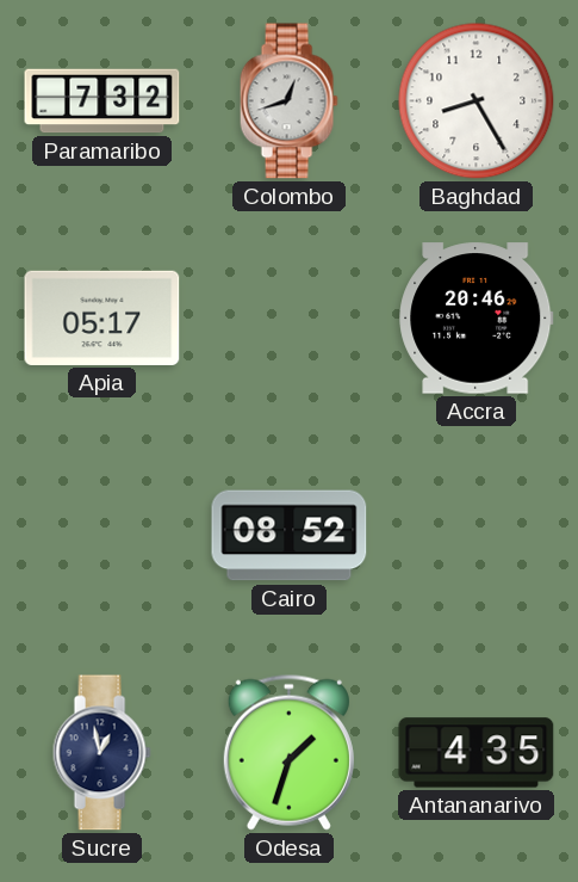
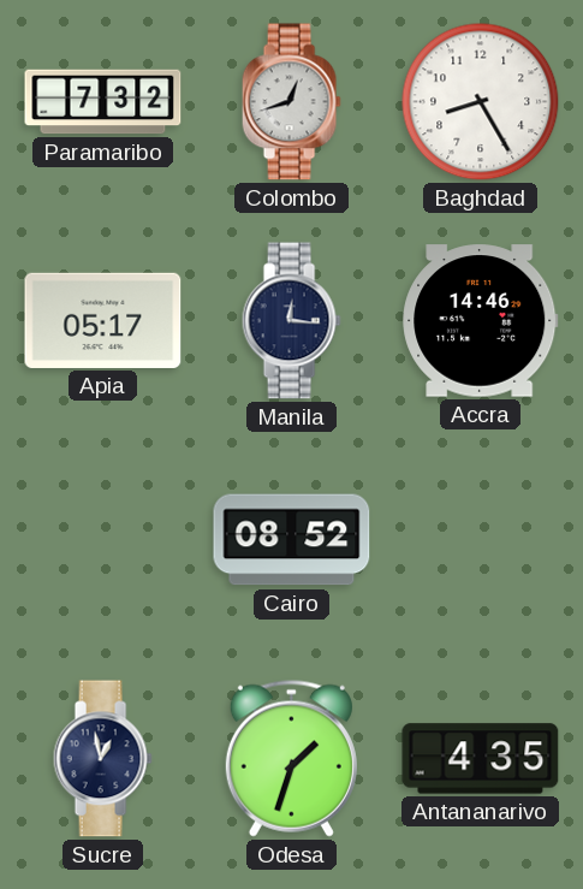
Manila: none -> 12:16 (291, 321)
Accra: 20:46 -> 14:46 (481, 321)
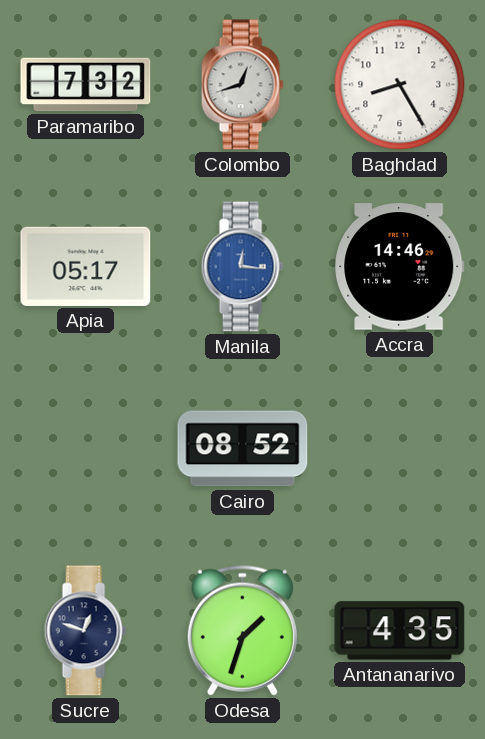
Manila dial: navy -> blue (242, 267)
Sucre: 12:58 -> 12:48 (85, 631)
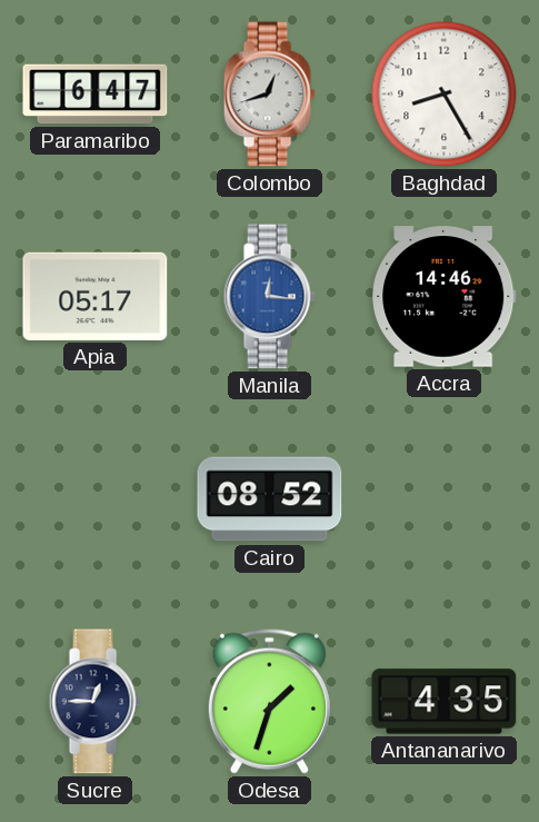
Paramaribo: 7:32 -> 6:47 (96, 95)
Sucre: 12:48 -> 12:45 (94, 702)
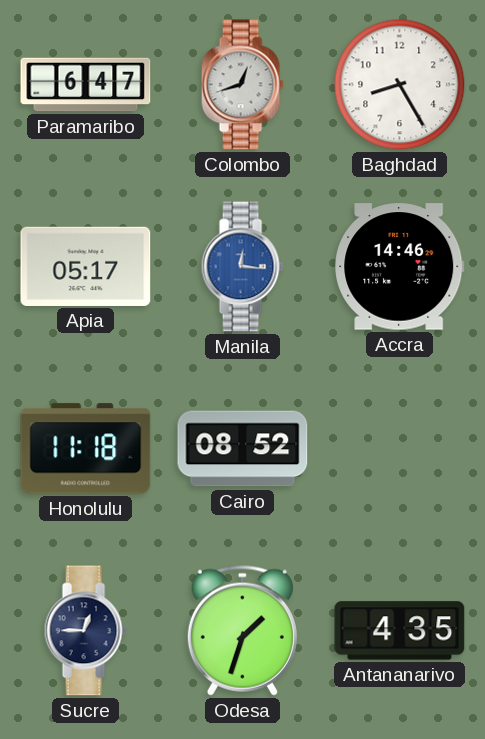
Honolulu: none -> 11:18 (86, 449)
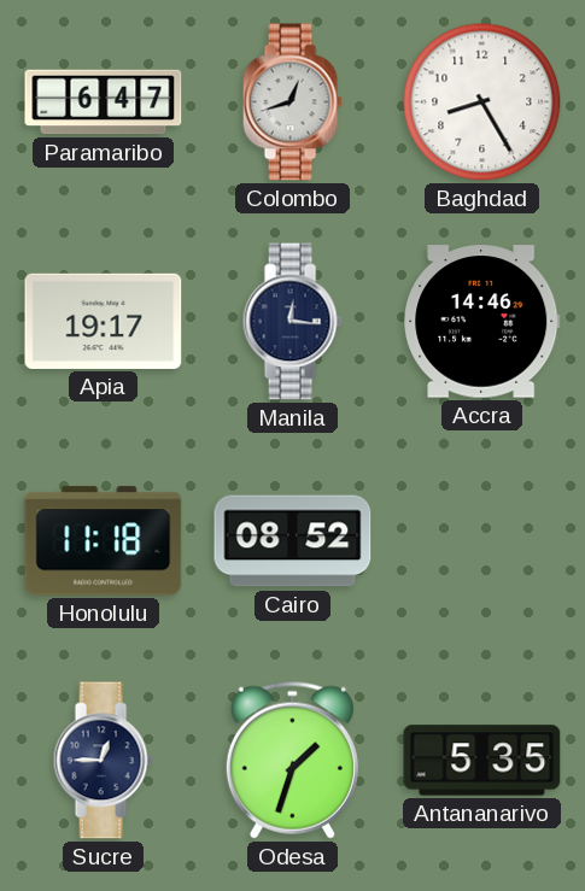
Apia: 05:17 -> 19:17 (104, 321)
Manila dial: blue -> navy (292, 322)
Antananarivo: 4:35 -> 5:35 (482, 761)
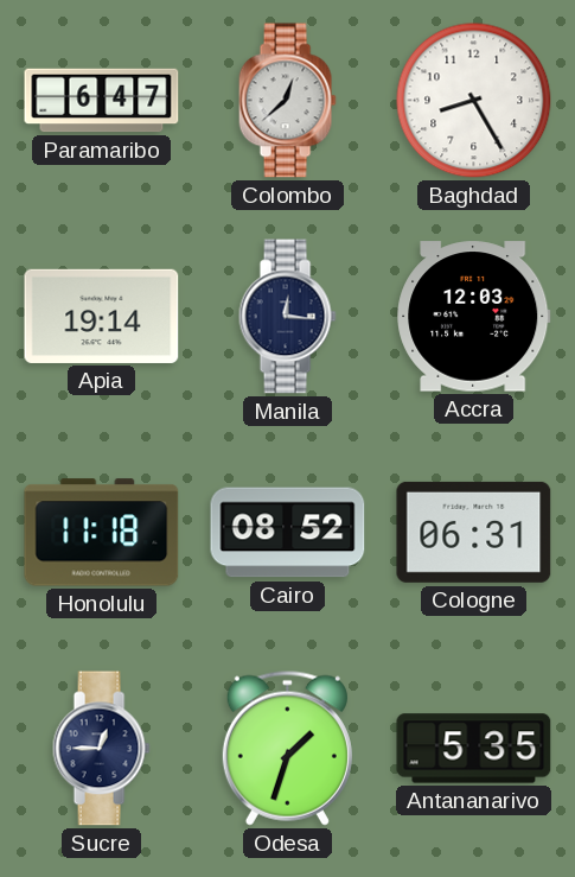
Colombo: 12:42 -> 12:38 (287, 101)
Apia: 19:17 -> 19:14 (102, 316)
Accra: 14:46 -> 12:03 (474, 317)
Cologne: none -> 06:31 (474, 532)
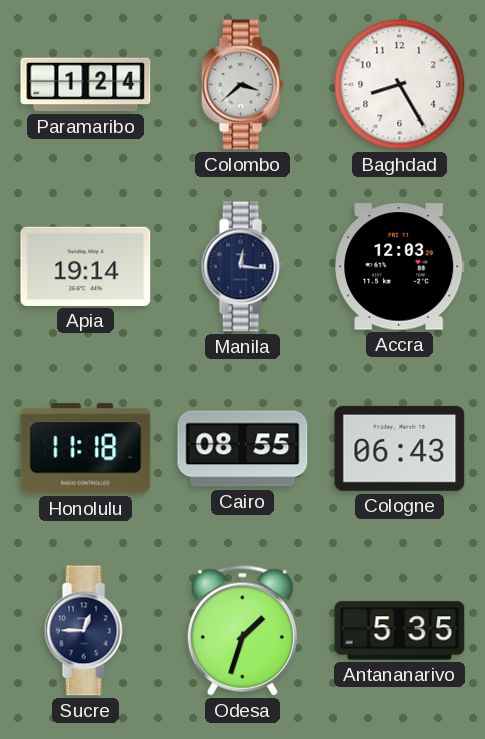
Paramaribo: 6:47 -> 1:24 (86, 85)
Colombo: 12:38 -> 3:38 (242, 85)
Cairo: 08:52 -> 08:55 (243, 449)
Cologne: 06:31 -> 06:43 (400, 448)
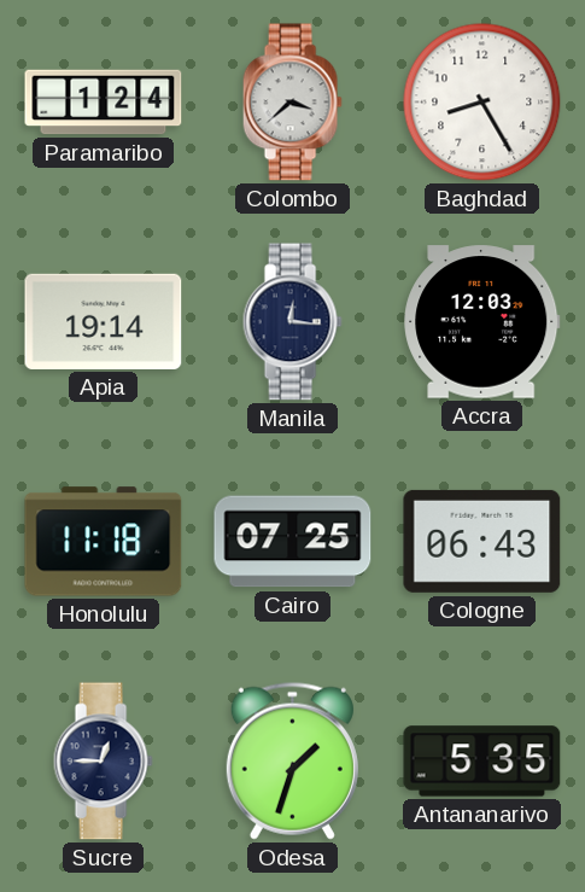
Cairo: 08:55 -> 07:25 (293, 542)
